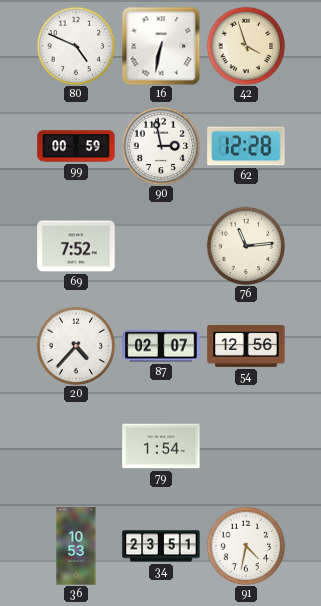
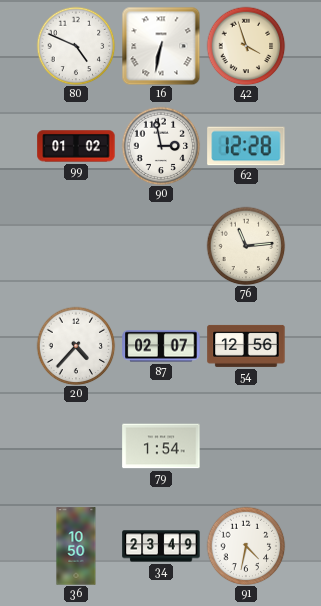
99: 00:59 -> 01:02 (76, 146)
69: 7:52 -> none (76, 246)
36: 10:53 -> 10:50 (76, 546)
34: 23:51 -> 23:49 (161, 546)
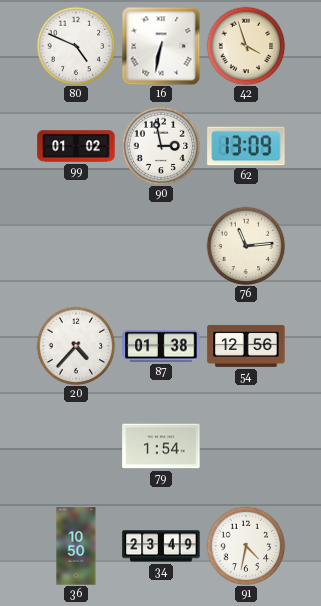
62: 12:28 -> 13:09 (246, 146)
87: 02:07 -> 01:38 (161, 346)
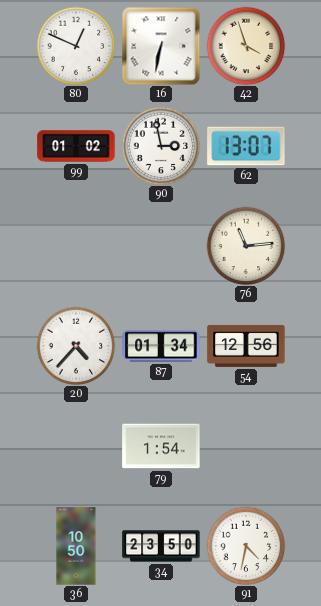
80: 4:49 -> 12:49 (76, 46)
62: 13:09 -> 13:07 (246, 146)
87: 01:38 -> 01:34 (161, 346)
34: 23:49 -> 23:50 (161, 546)
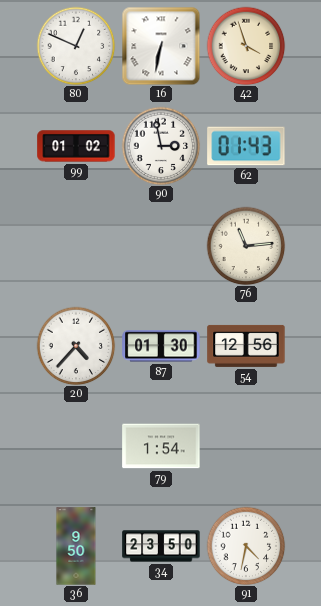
62: 13:07 -> 01:43 (246, 146)
87: 01:34 -> 01:30 (161, 346)
36: 10:50 -> 9:50 (76, 546)
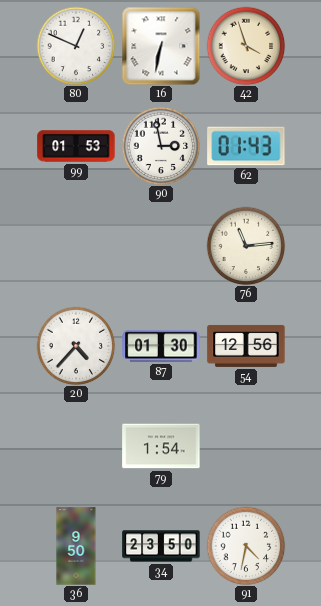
99: 01:02 -> 01:53 (76, 146)
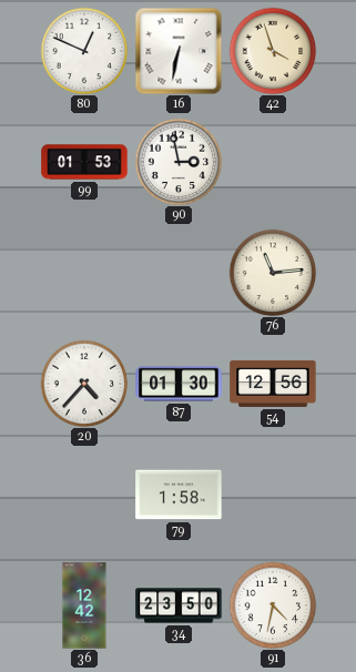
62: 01:43 -> none (246, 146)
79: 1:54 -> 1:58 (179, 495)
36: 9:50 -> 12:42 (84, 605)
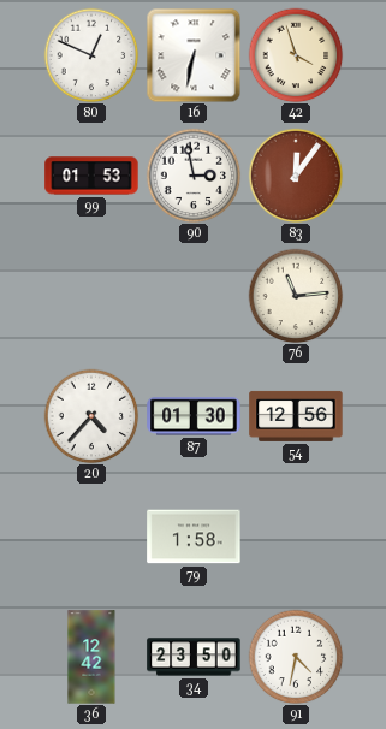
83: none -> 12:06 (296, 176)
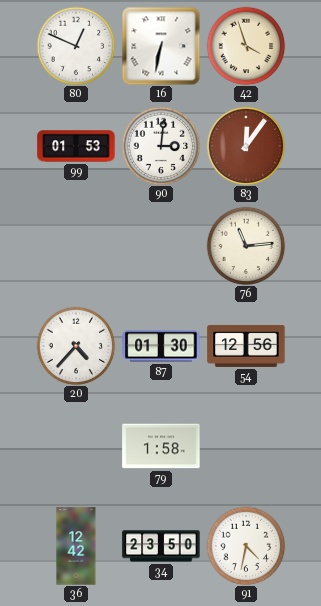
90: 2:58 -> 3:01 (161, 146)
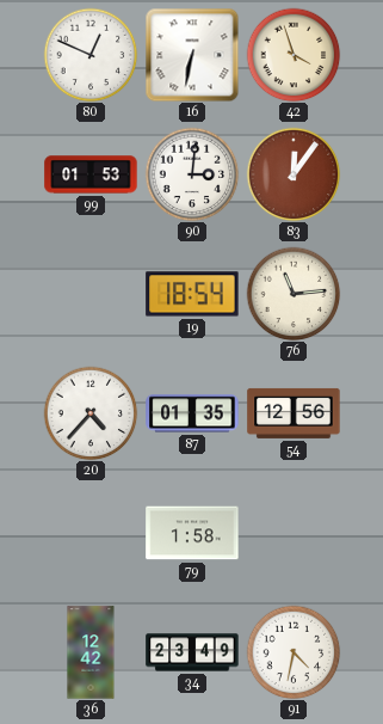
19: none -> 18:54 (192, 294)
87: 01:30 -> 01:35 (192, 413)
34: 23:50 -> 23:49 (192, 652)
